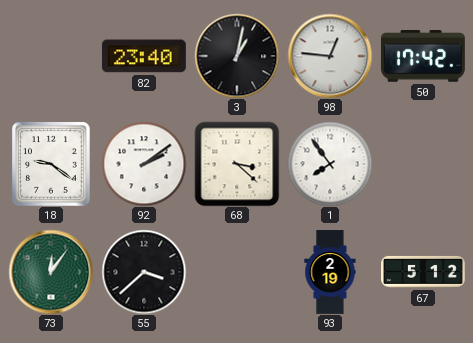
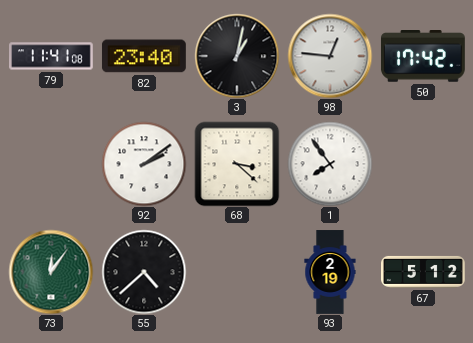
79: none -> 11:41 (52, 56)
18: 9:21 -> none (52, 164)
55: 3:38 -> 4:38 (144, 272)
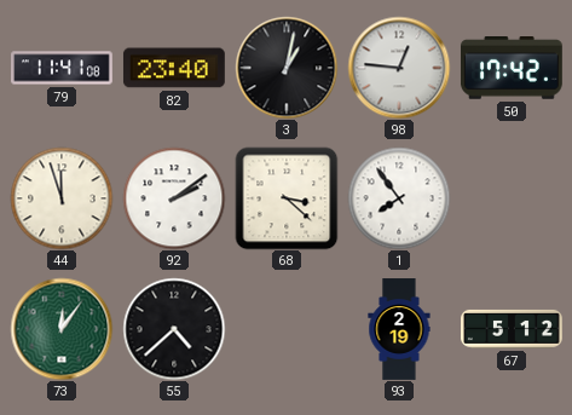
44: none -> 11:57 (62, 198)
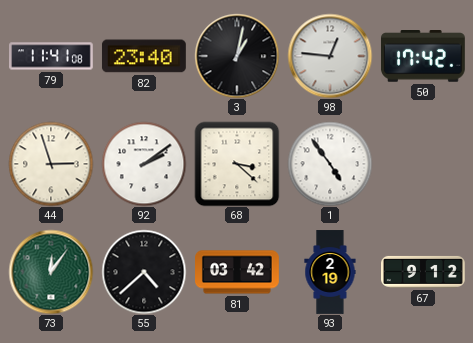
44: 11:57 -> 2:57 (51, 164)
1: 7:54 -> 4:54 (330, 164)
81: none -> 03:42 (238, 272)
67: 5:12 -> 9:12 (424, 272)
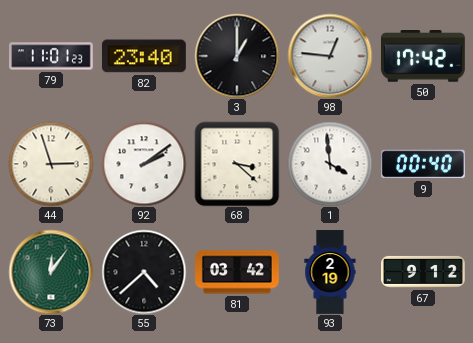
79: 11:41 -> 11:01 (52, 56)
3: 1:02 -> 1:00 (237, 56)
1: 4:54 -> 3:59 (330, 164)
9: none -> 00:40 (423, 164)
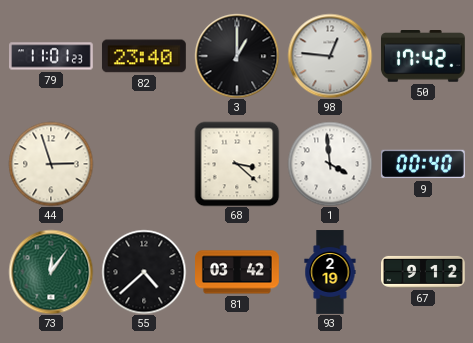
92: 2:09 -> none (144, 164)
